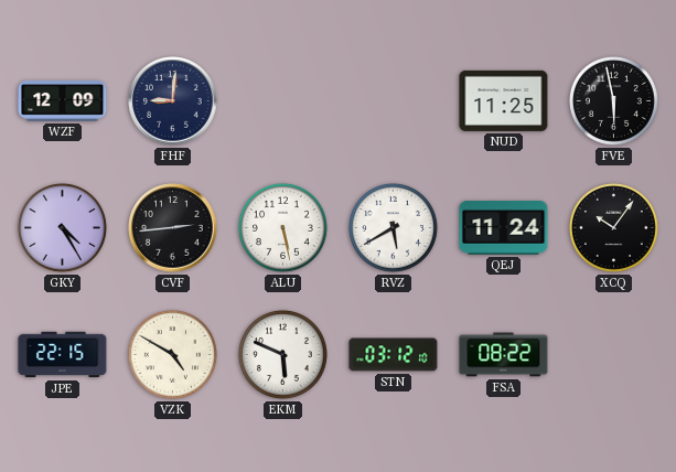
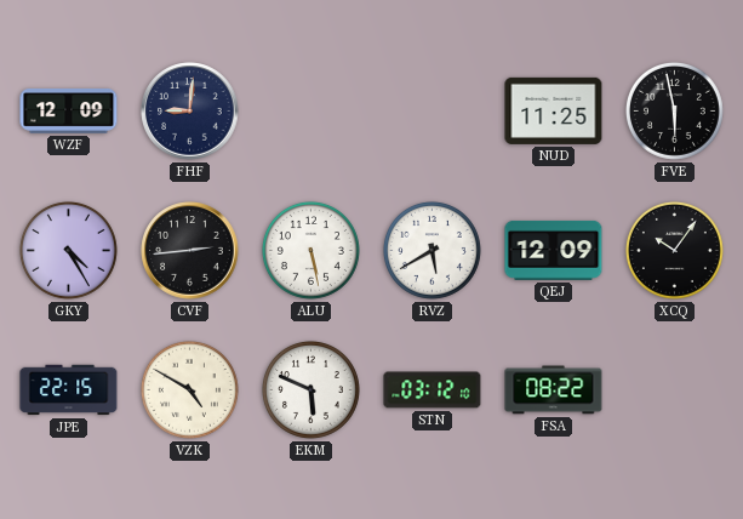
QEJ: 11:24 -> 12:09 (554, 250)
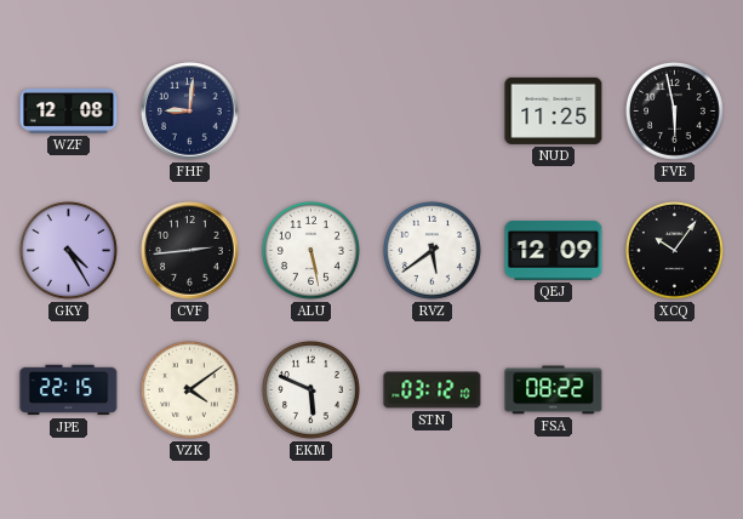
WZF: 12:09 -> 12:08 (69, 112)
RVZ: 5:40 -> 5:39 (431, 250)
VZK: 4:50 -> 4:09 (189, 389)
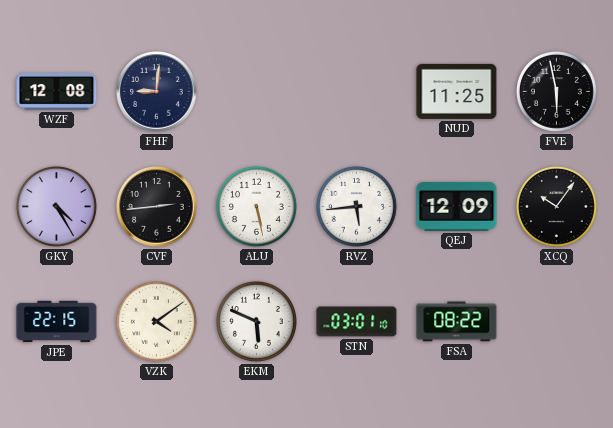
RVZ: 5:39 -> 5:44 (356, 206)
STN: 03:12 -> 03:01 (357, 322)
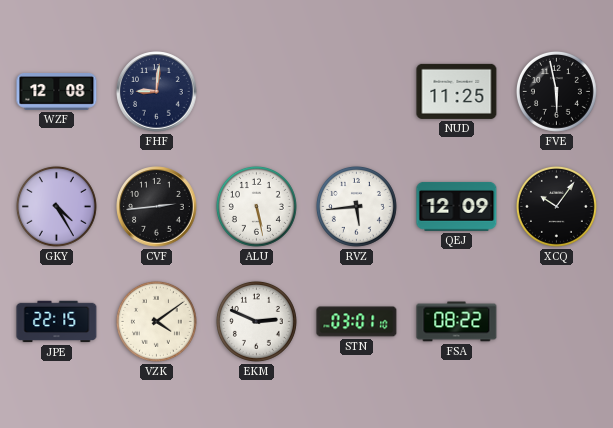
EKM: 5:49 -> 2:49 (256, 321)
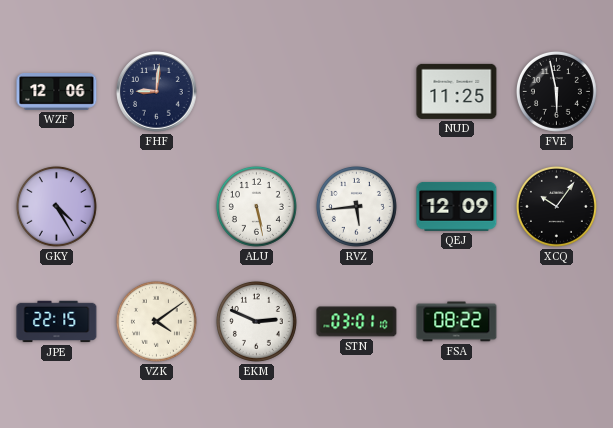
WZF: 12:08 -> 12:06 (57, 92)
CVF: 2:44 -> none (157, 207)
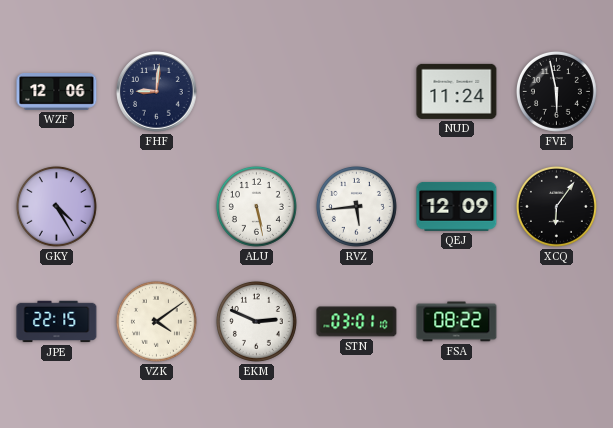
NUD: 11:25 -> 11:24 (457, 91)
XCQ: 10:06 -> 6:06 (556, 206)
